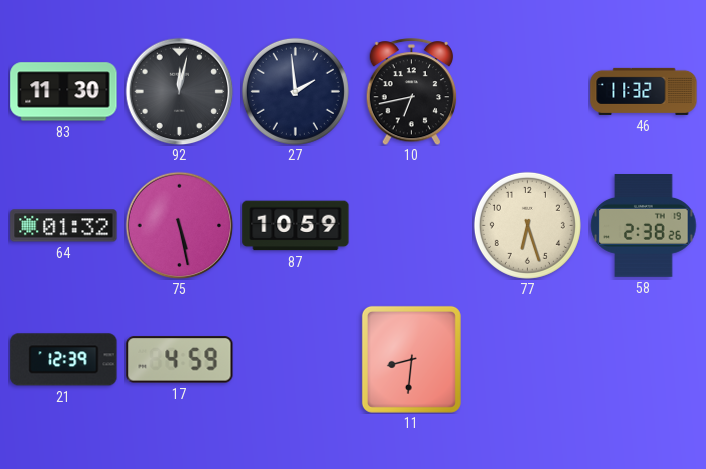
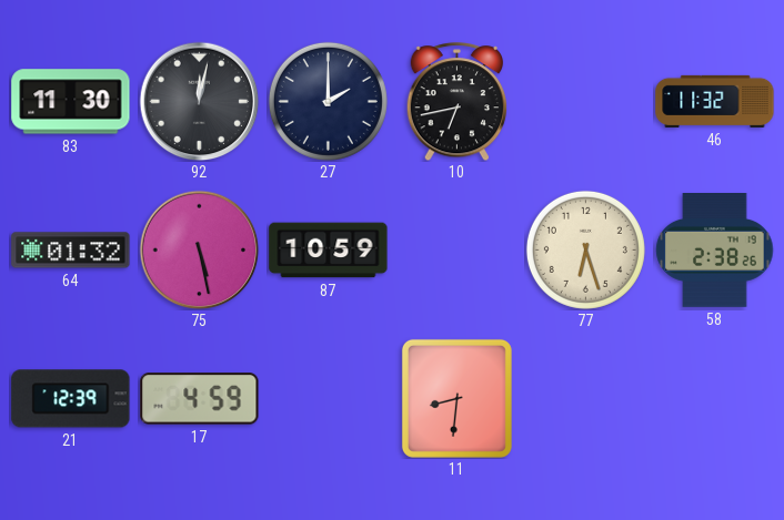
27: 1:59 -> 2:00 (328, 101)
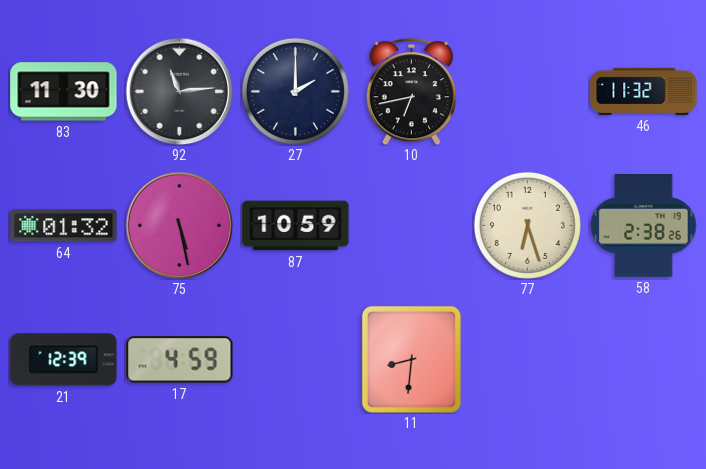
92: 12:02 -> 11:14 (179, 91)
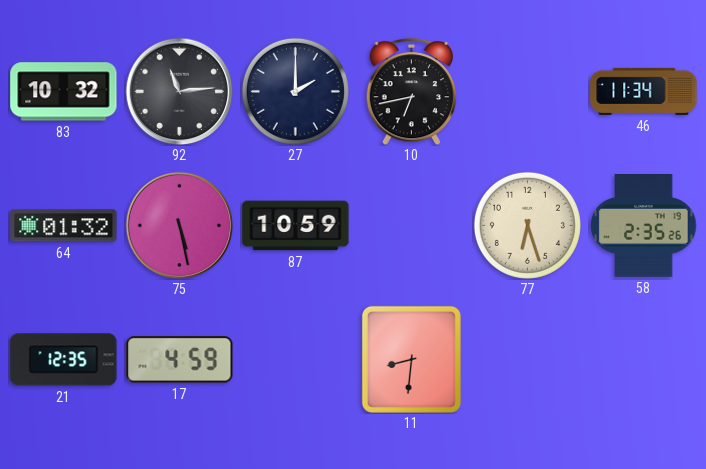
83: 11:30 -> 10:32 (64, 92)
46: 11:32 -> 11:34 (644, 91)
58: 2:38 -> 2:35 (644, 226)
21: 12:39 -> 12:35 (64, 360)
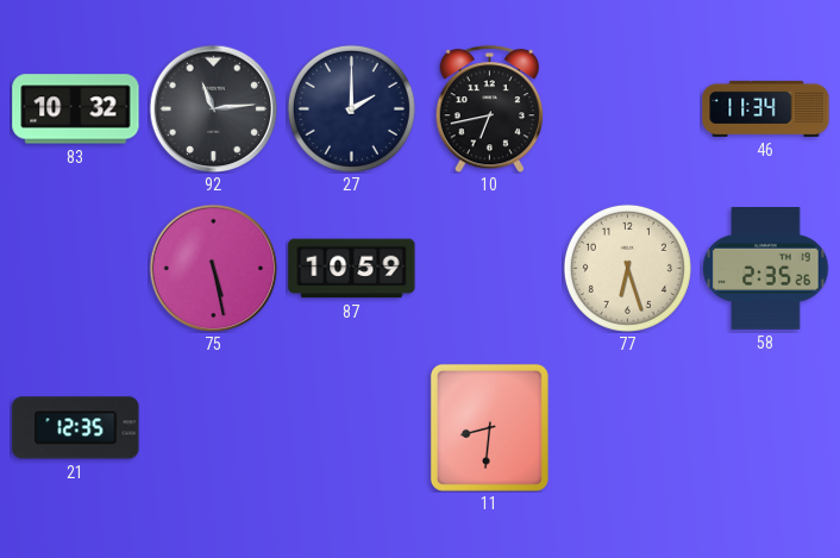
64: 01:32 -> none (64, 226)
17: 4:59 -> none (180, 360)
